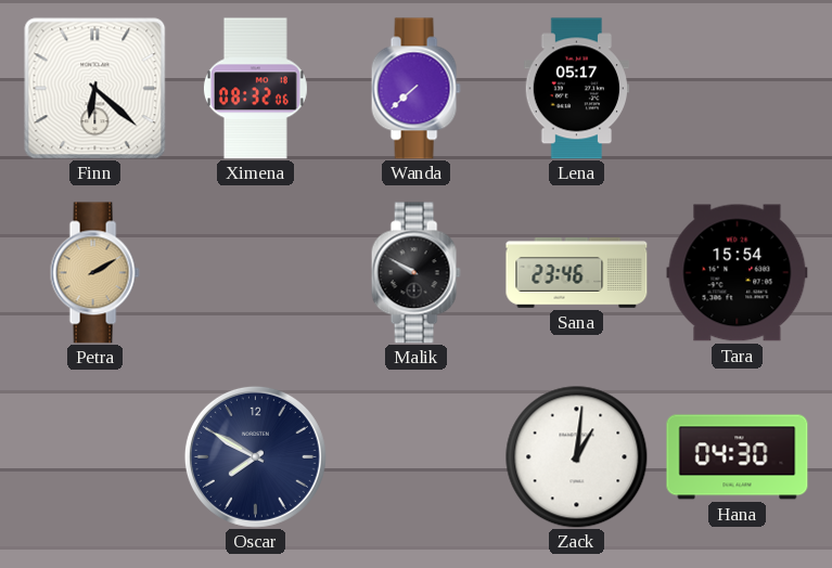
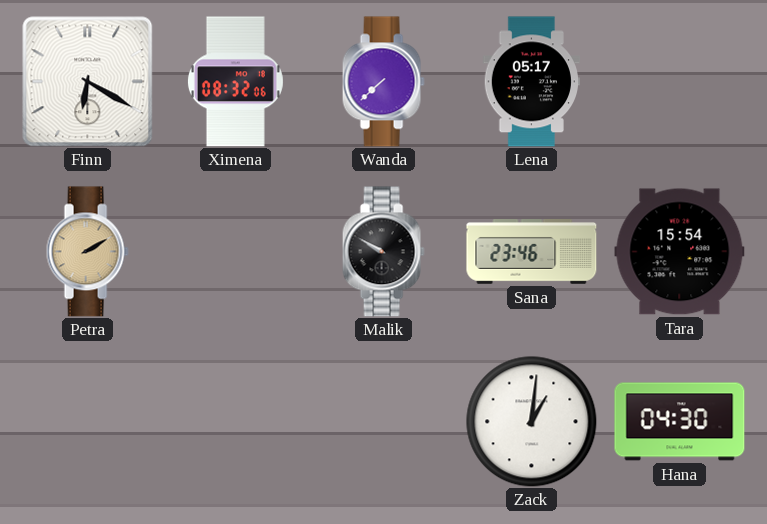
Finn: 6:22 -> 6:20 (87, 81)
Oscar: 7:50 -> none (255, 456)
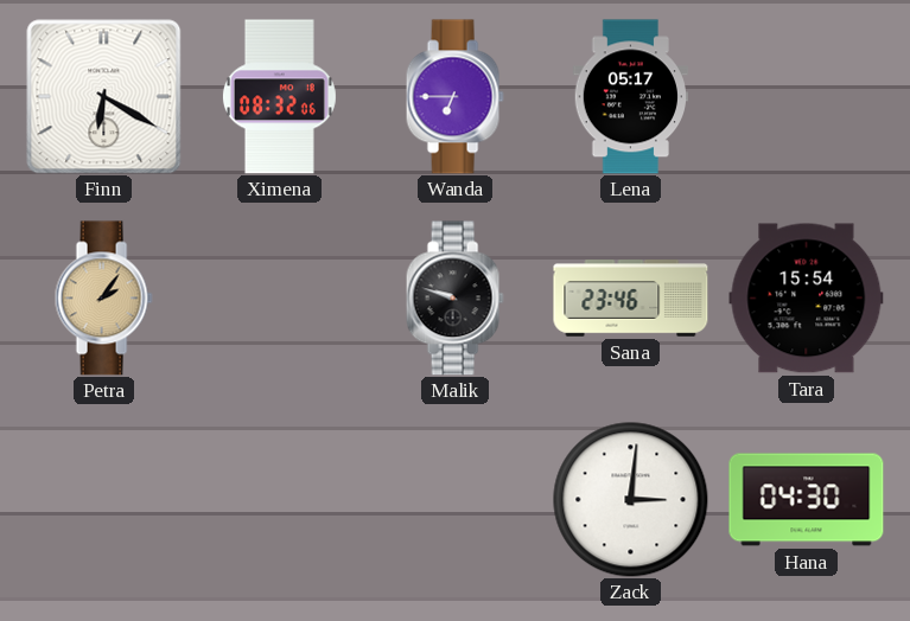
Wanda: 7:38 -> 6:45 (454, 97)
Petra: 2:10 -> 2:06 (103, 299)
Malik: 9:50 -> 9:48 (454, 299)
Zack: 1:01 -> 3:01 (631, 500)
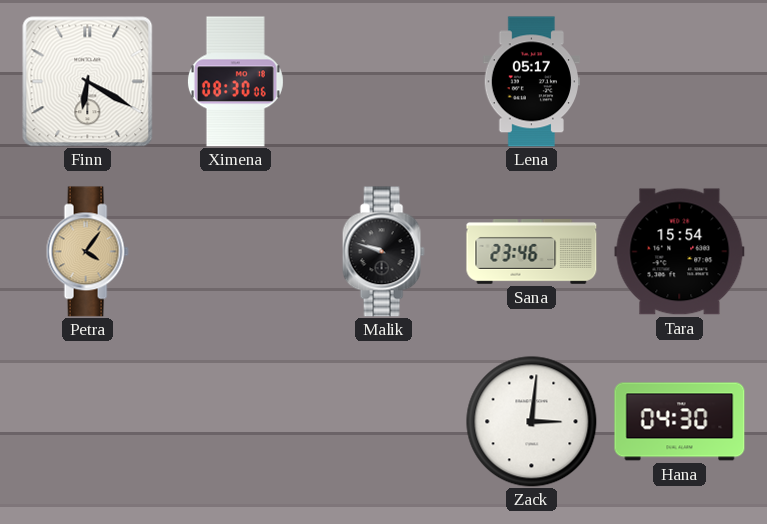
Ximena: 08:32 -> 08:30 (235, 82)
Wanda: 6:45 -> none (454, 97)
Petra: 2:06 -> 4:06 (87, 252)
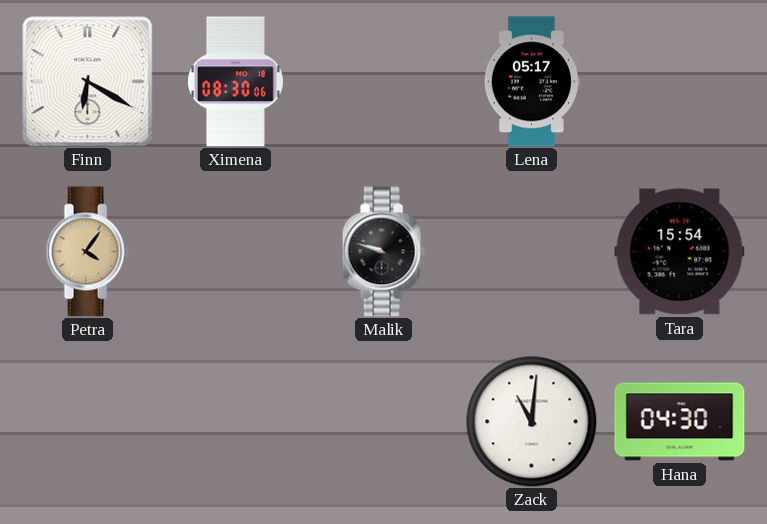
Sana: 23:46 -> none (532, 252)
Zack: 3:01 -> 11:01 (532, 422)
